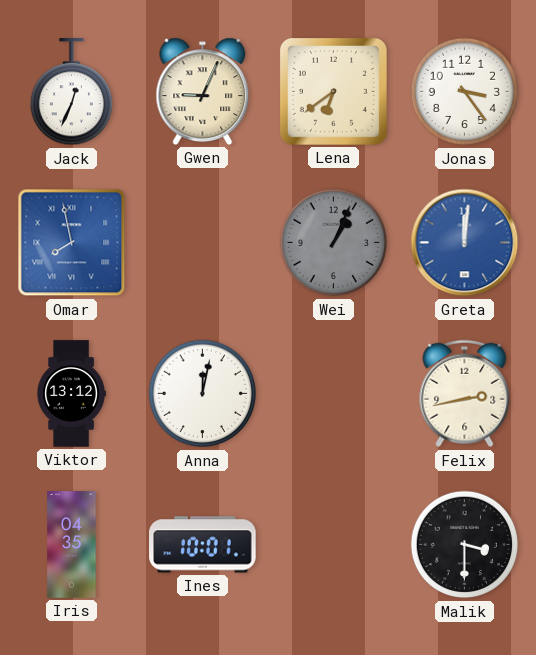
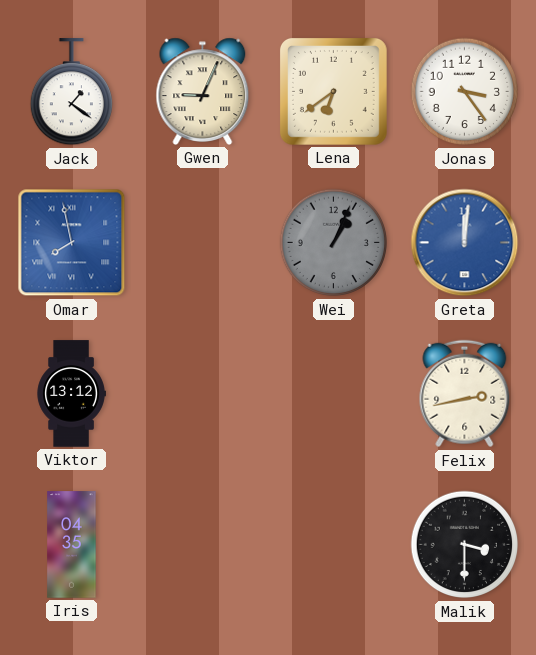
Jack: 12:34 -> 1:21 (71, 92)
Anna: 12:02 -> none (203, 394)
Ines: 10:01 -> none (203, 545)
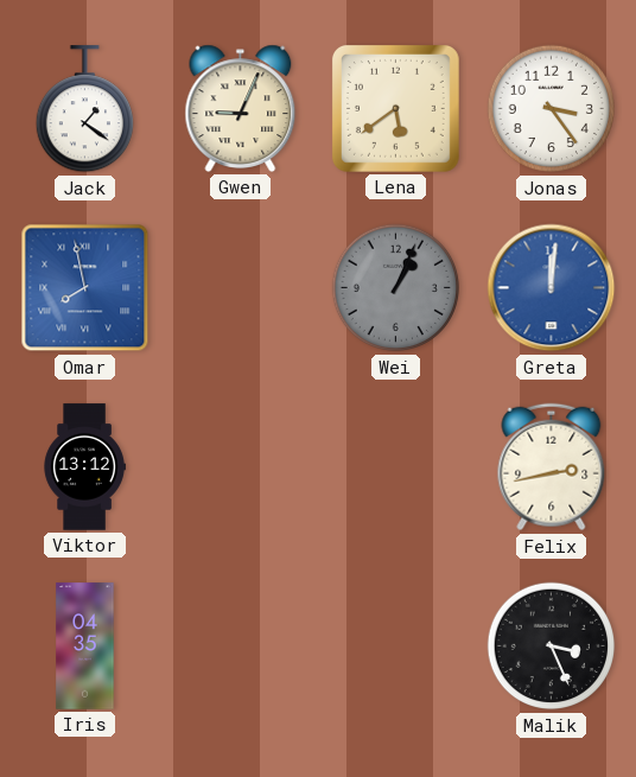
Lena: 6:39 -> 5:39 (395, 108)
Malik: 3:30 -> 3:26 (552, 647)
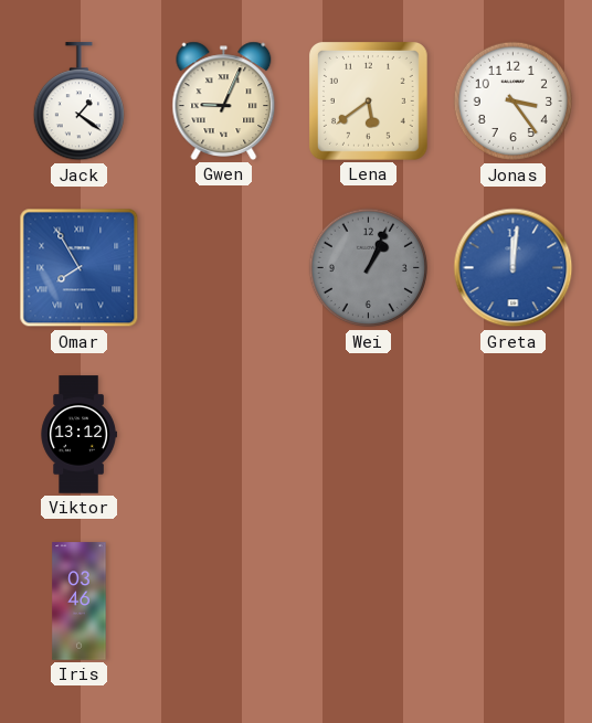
Omar: 7:58 -> 7:55 (80, 268)
Felix: 2:43 -> none (552, 467)
Iris: 04:35 -> 03:46 (80, 602)
Malik: 3:26 -> none (552, 647)
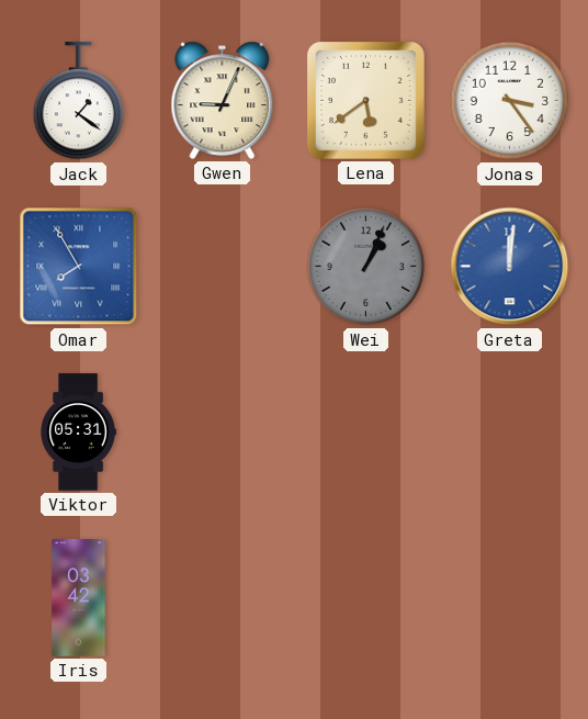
Viktor: 13:12 -> 05:31 (78, 432)
Iris: 03:46 -> 03:42 (79, 598)
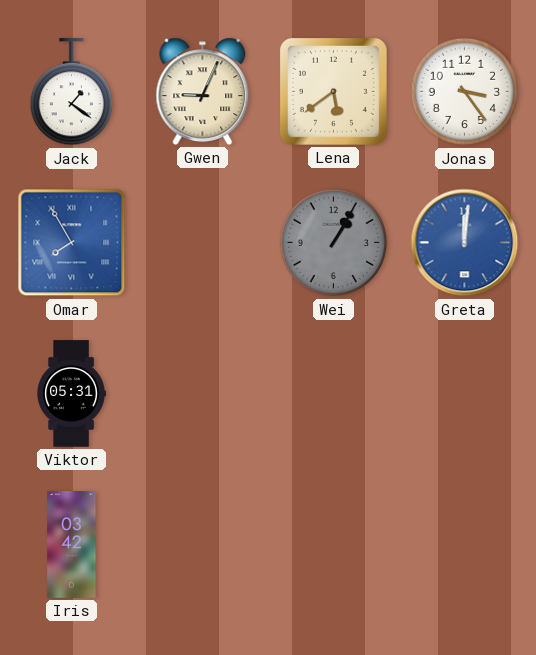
Wei: 1:04 -> 1:05 (334, 243)
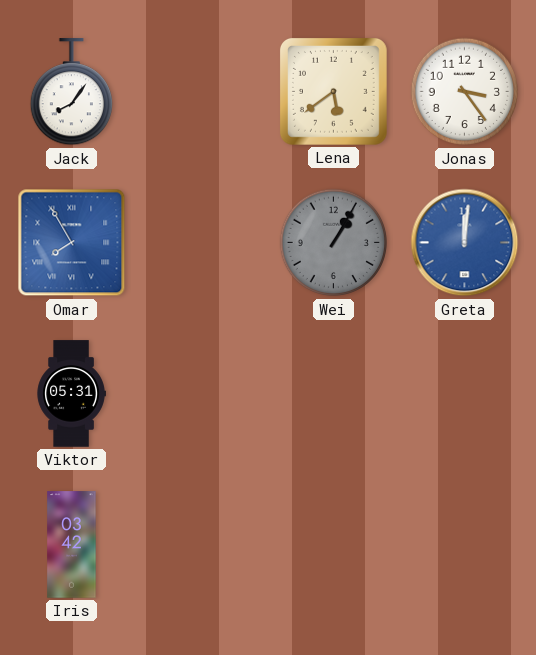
Jack: 1:21 -> 8:06 (71, 92)
Gwen: 9:04 -> none (203, 91)
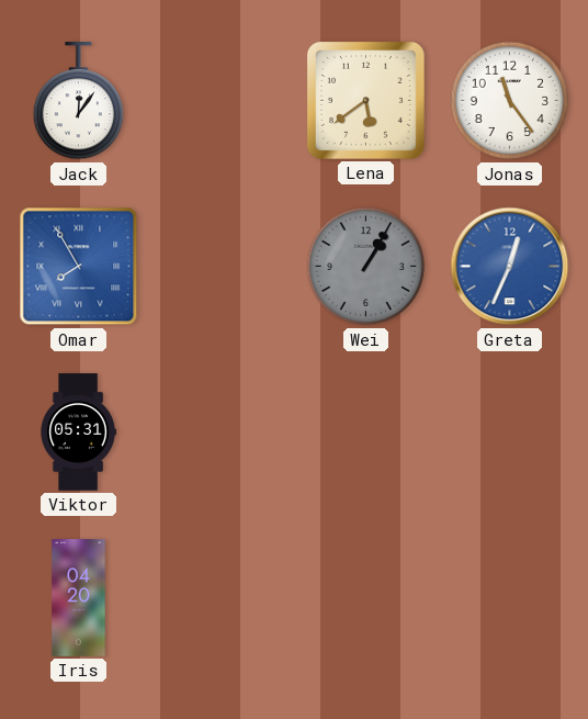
Jack: 8:06 -> 12:06 (78, 101)
Jonas: 3:24 -> 11:24 (510, 101)
Greta: 12:01 -> 12:34 (510, 267)
Iris: 03:42 -> 04:20 (79, 598)
